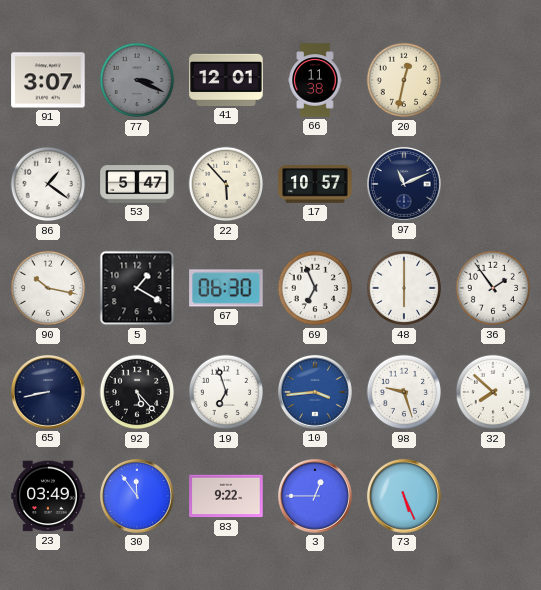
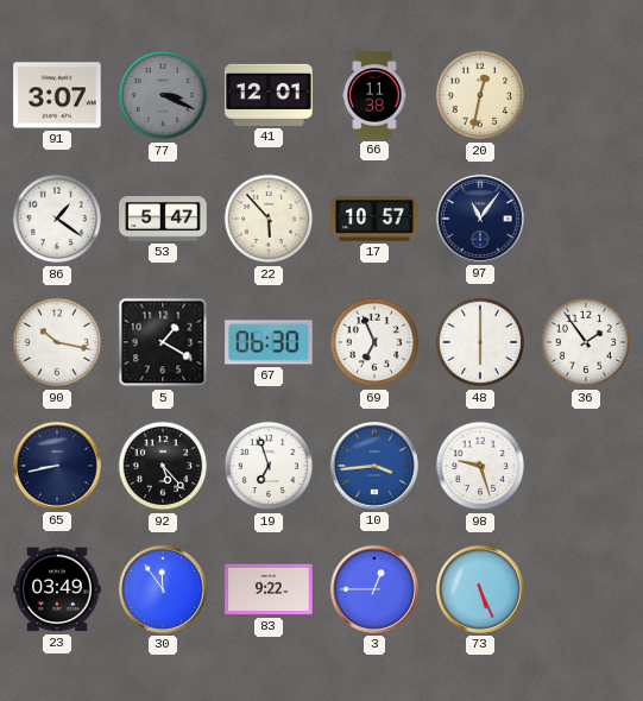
97: 11:11 -> 11:06 (480, 219)
32: 7:52 -> none (493, 392)
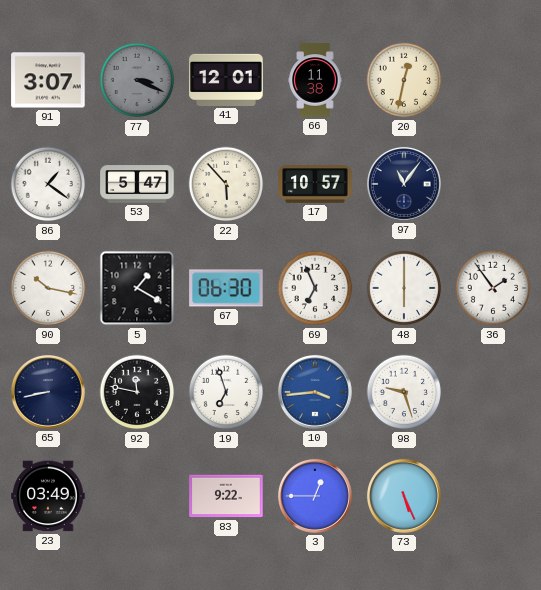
92: 5:23 -> 11:47 (137, 392)
30: 11:54 -> none (163, 589)
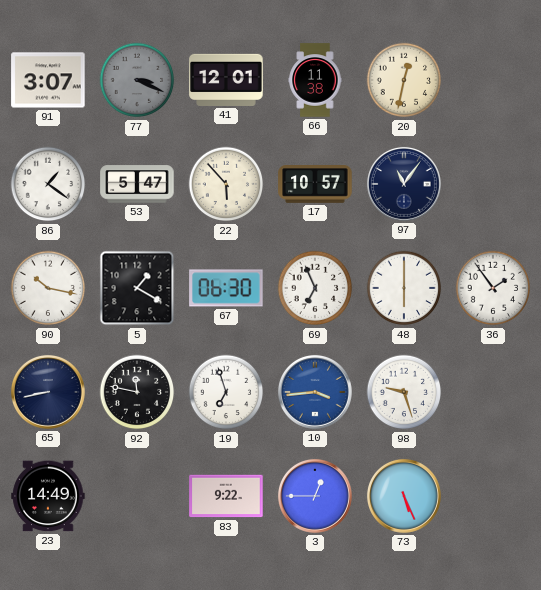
23: 03:49 -> 14:49 (48, 496)
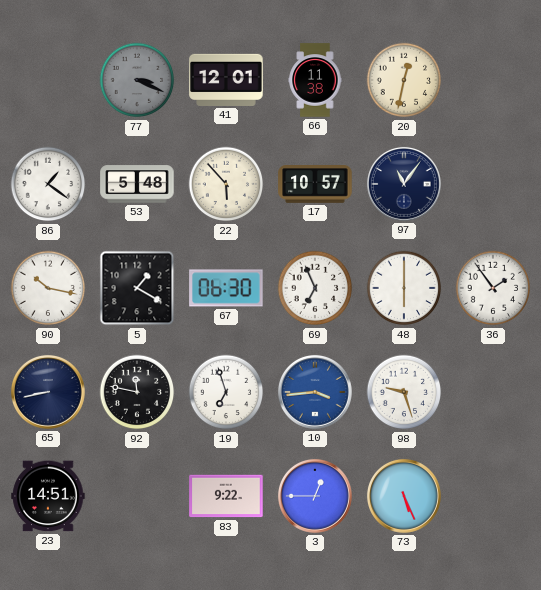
91: 3:07 -> none (48, 80)
53: 5:47 -> 5:48 (137, 184)
23: 14:49 -> 14:51 (48, 496)
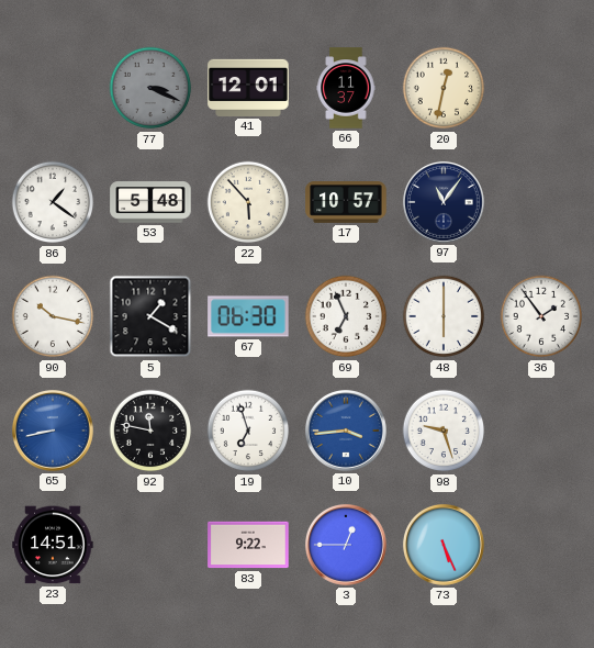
66: 11:38 -> 11:37 (346, 88)
65 dial: navy -> blue (53, 431)
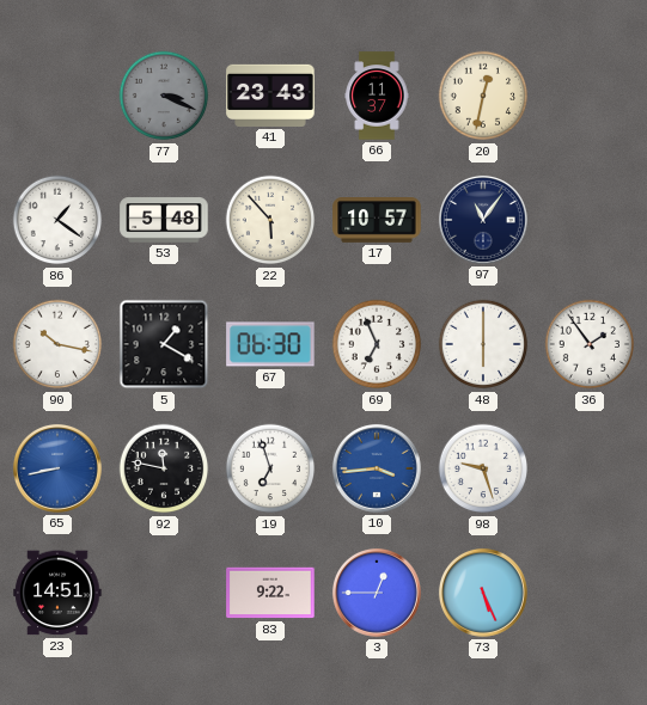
41: 12:01 -> 23:43 (270, 96)
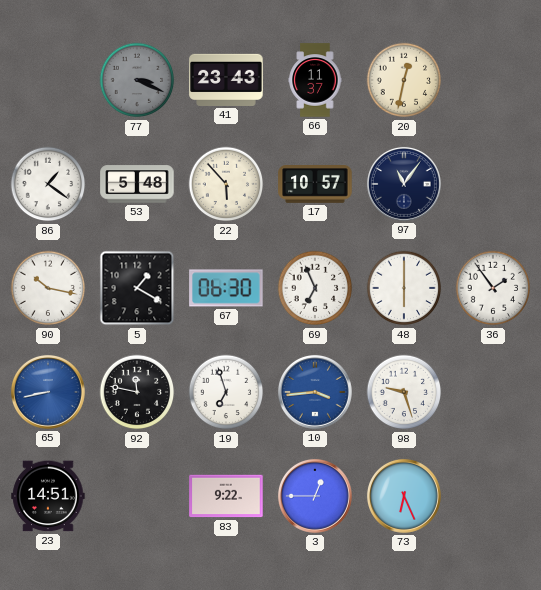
73: 5:26 -> 6:26 (404, 496)
